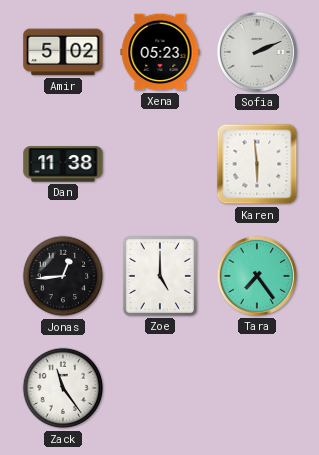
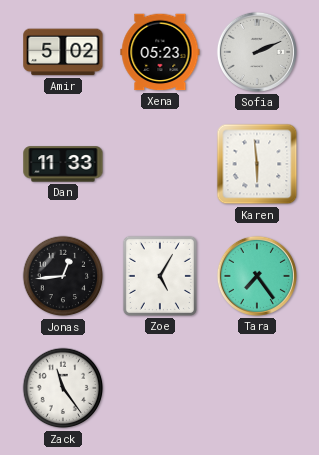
Dan: 11:38 -> 11:33 (63, 164)
Zoe: 5:00 -> 5:05 (160, 276)
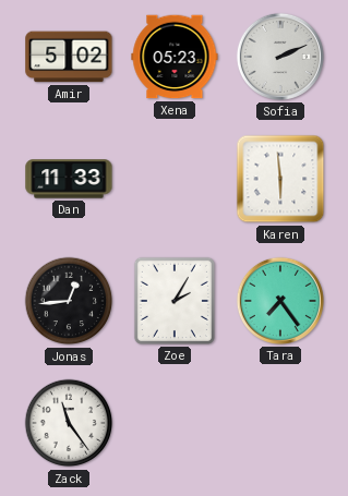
Zoe: 5:05 -> 2:05 (175, 301)
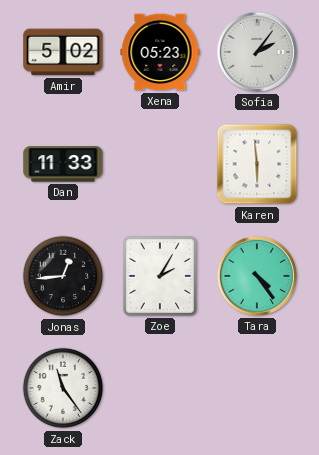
Sofia: 2:11 -> 2:06 (257, 52)
Tara: 7:24 -> 4:24 (257, 276)
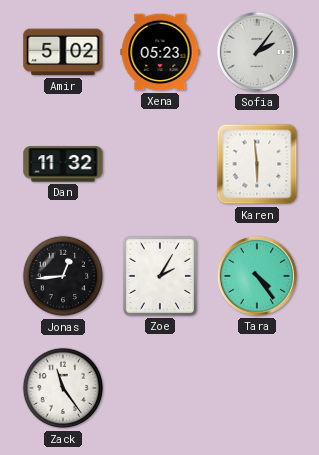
Dan: 11:33 -> 11:32 (63, 164)
